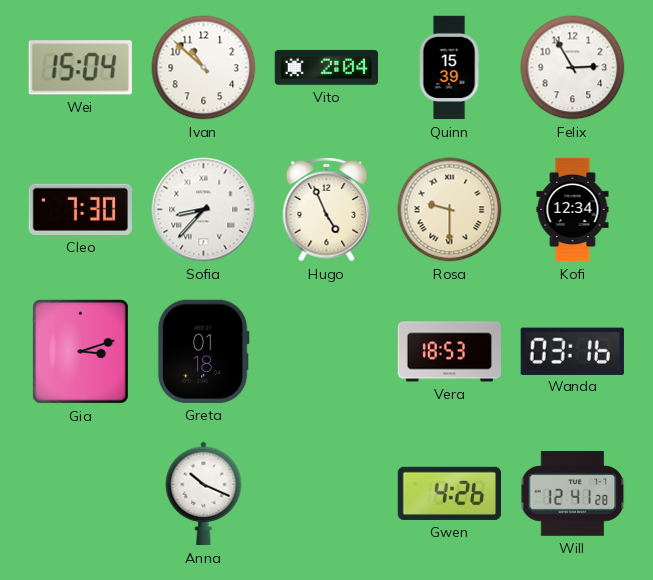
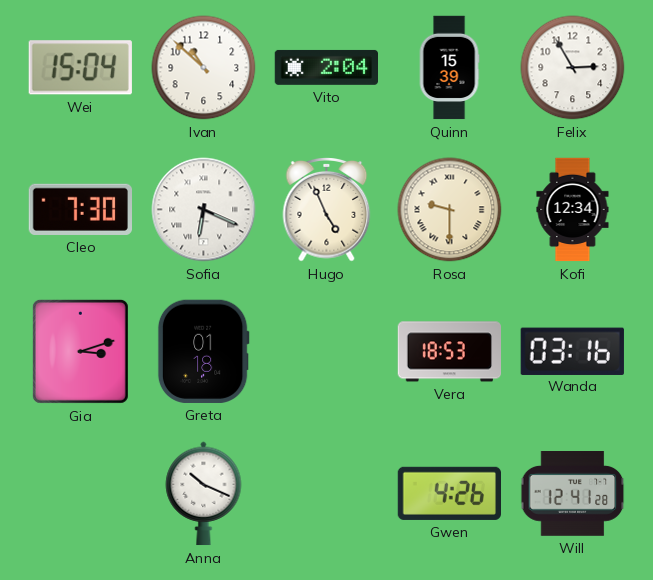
Sofia: 8:37 -> 6:19 (204, 210)
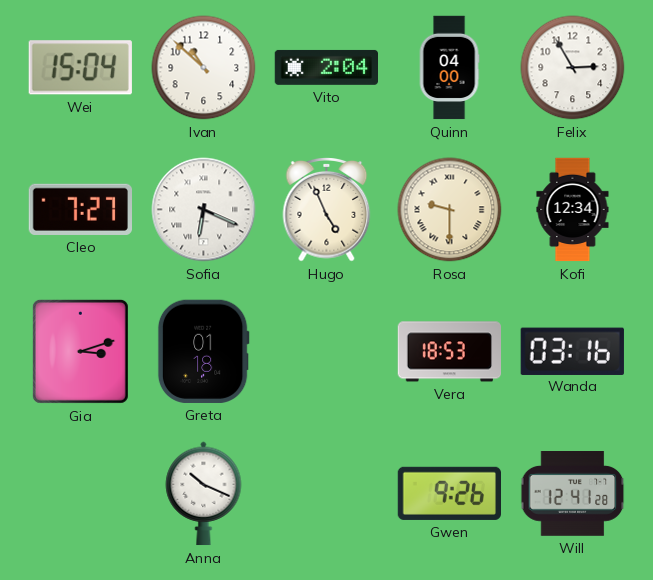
Quinn: 15:39 -> 04:00 (449, 68)
Cleo: 7:30 -> 7:27 (80, 209)
Gwen: 4:26 -> 9:26 (449, 493)
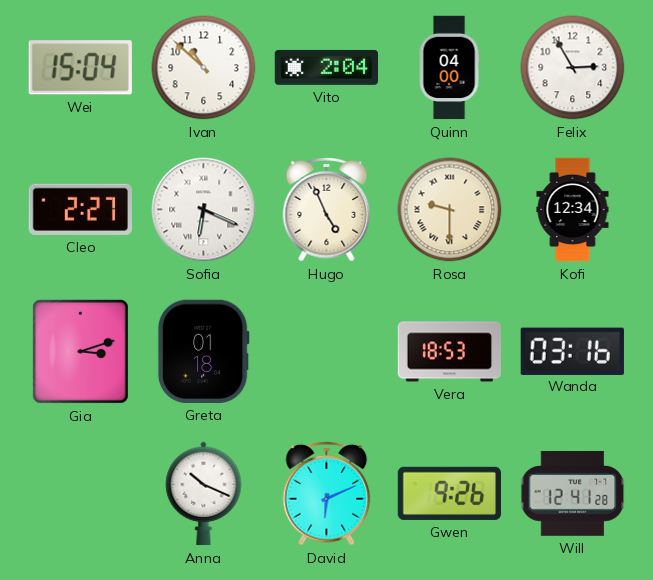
Cleo: 7:27 -> 2:27 (80, 209)
David: none -> 6:11 (327, 494)
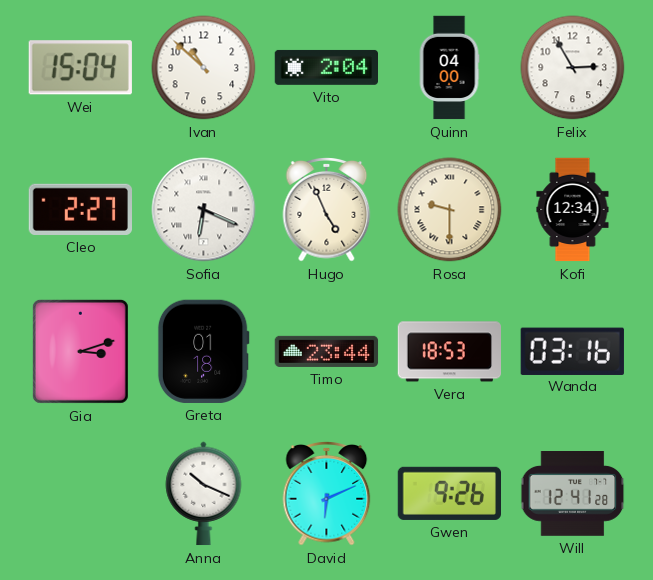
Timo: none -> 23:44 (327, 351)
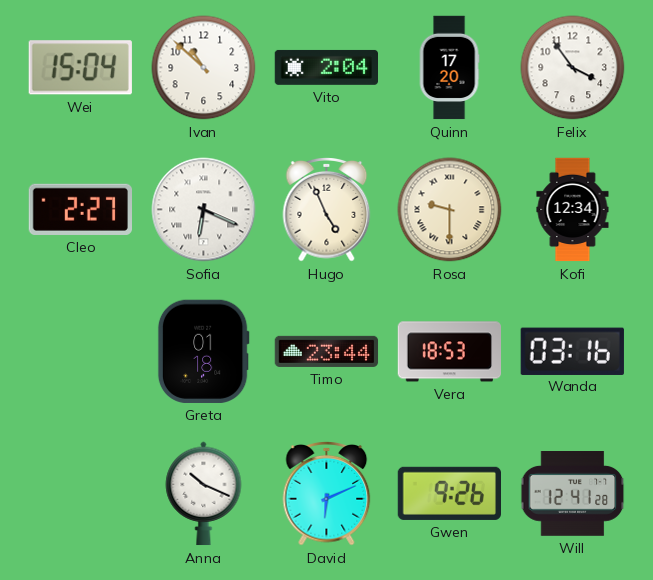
Quinn: 04:00 -> 17:20 (449, 68)
Felix: 2:55 -> 3:54 (573, 68)
Gia: 3:12 -> none (80, 351)
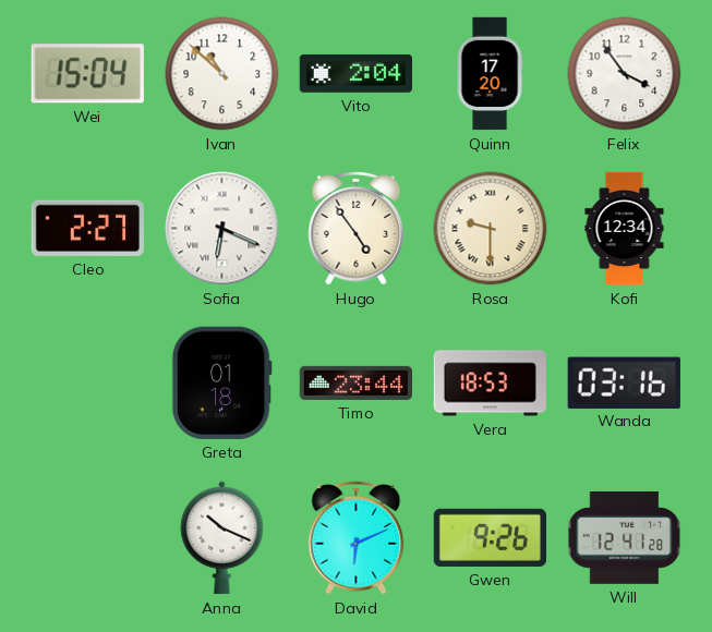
Hugo: 4:56 -> 4:54 (357, 229)
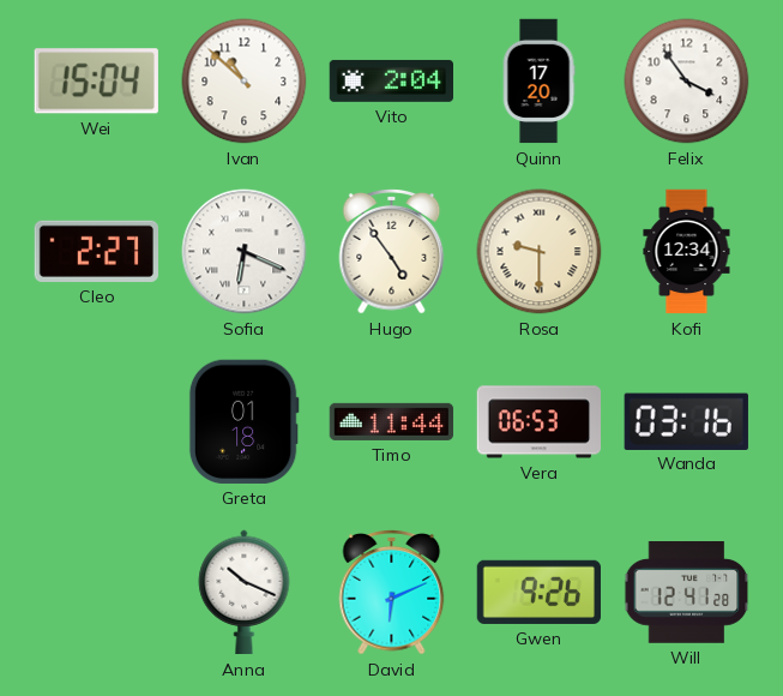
Timo: 23:44 -> 11:44 (392, 421)
Vera: 18:53 -> 06:53 (538, 422)
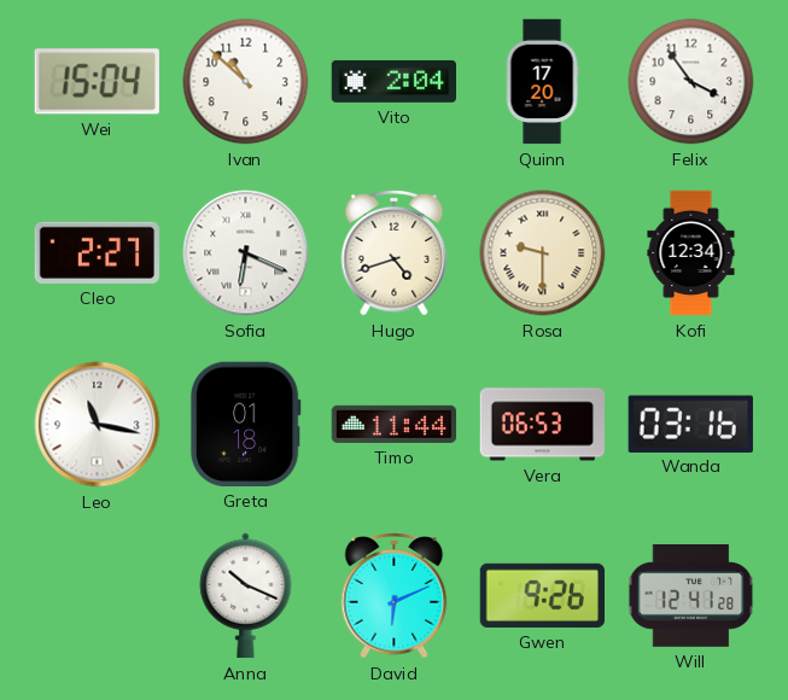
Hugo: 4:54 -> 4:42 (395, 253)
Leo: none -> 11:17 (98, 425)
